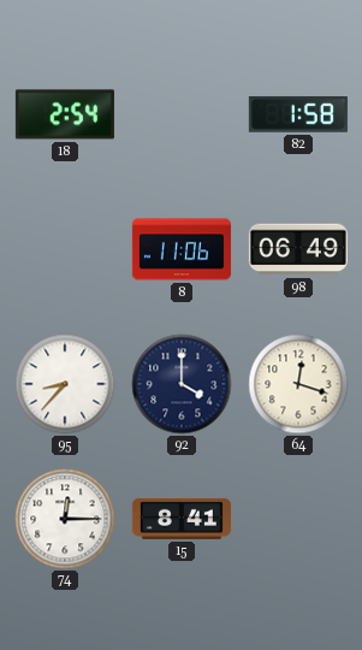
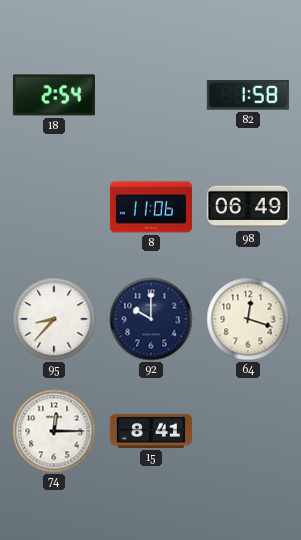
92: 4:00 -> 10:00 (151, 319)
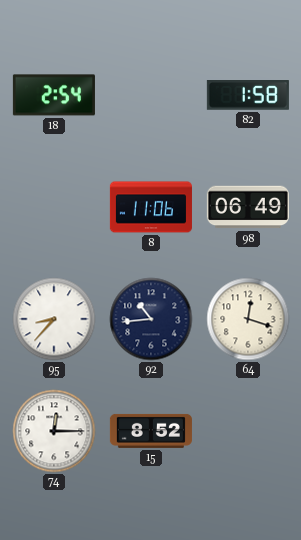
92: 10:00 -> 10:44 (151, 319)
15: 8:41 -> 8:52 (151, 431)
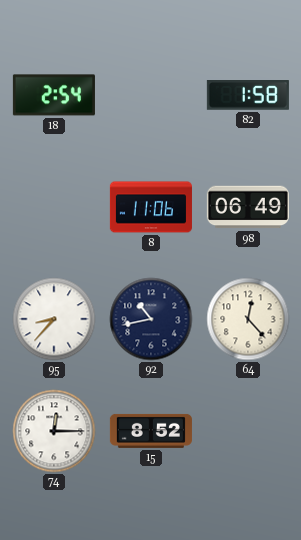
92: 10:44 -> 10:43 (151, 319)
64: 12:18 -> 12:23 (248, 319)
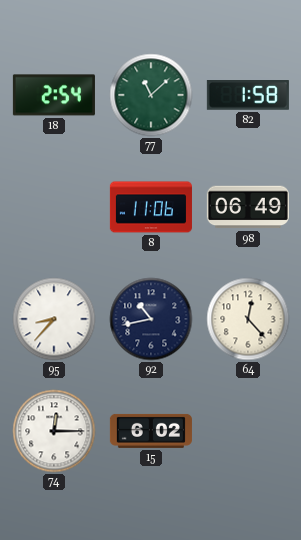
77: none -> 11:08 (151, 95)
15: 8:52 -> 6:02 (151, 431)
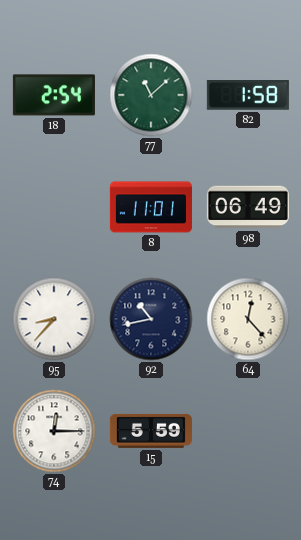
8: 11:06 -> 11:01 (151, 207)
15: 6:02 -> 5:59 (151, 431)
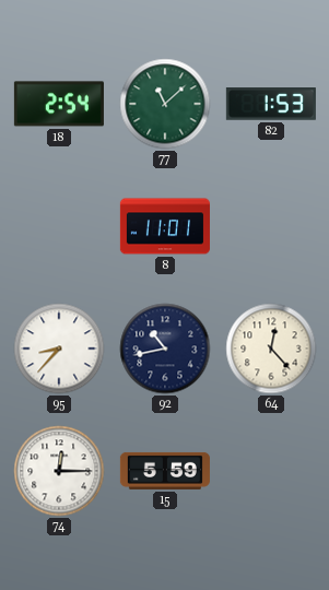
82: 1:58 -> 1:53 (271, 105)
98: 06:49 -> none (248, 207)
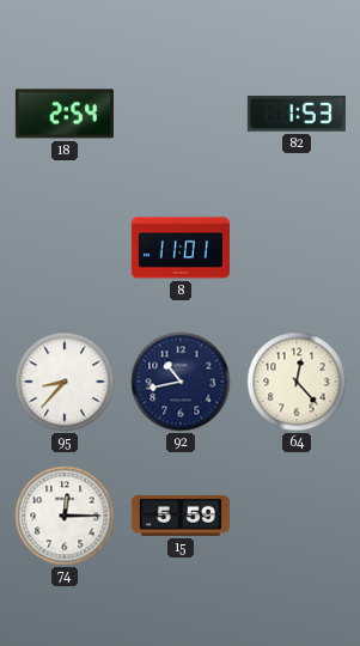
77: 11:08 -> none (165, 104)
